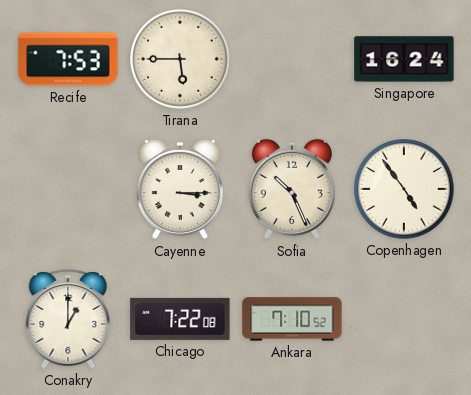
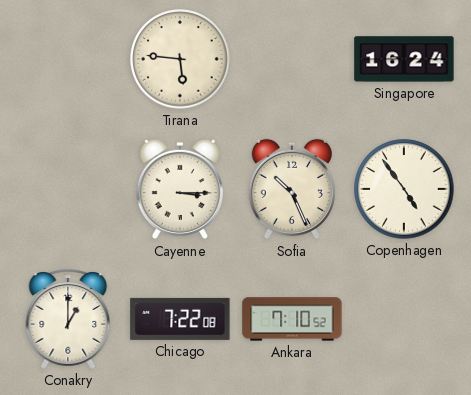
Recife: 7:53 -> none (68, 59)
Tirana: 5:45 -> 5:46 (180, 59)
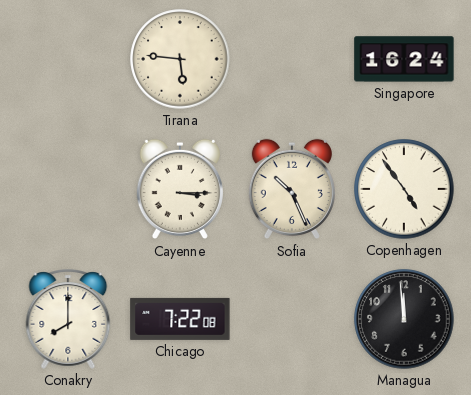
Conakry: 1:00 -> 8:00 (68, 319)
Ankara: 7:10 -> none (292, 319)
Managua: none -> 11:59 (404, 319)
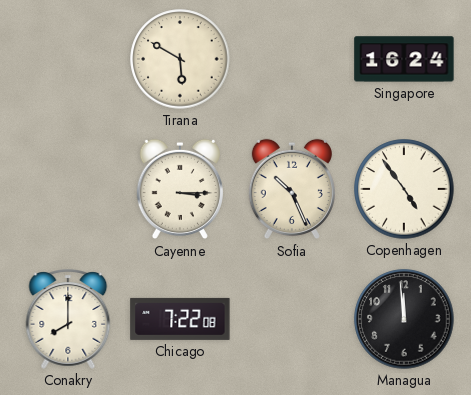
Tirana: 5:46 -> 5:50 (180, 59)
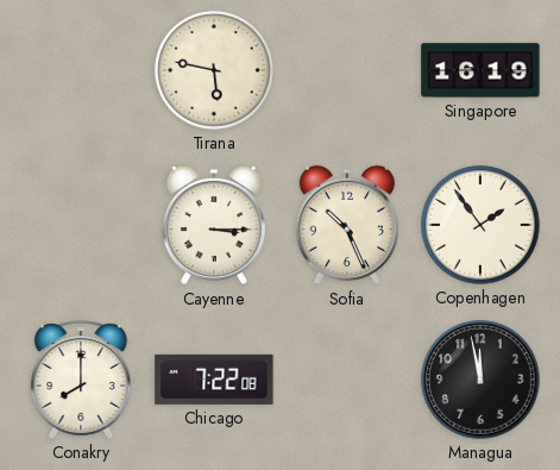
Tirana: 5:50 -> 5:47 (214, 70)
Singapore: 16:24 -> 16:19 (480, 70)
Copenhagen: 4:54 -> 1:54 (480, 225)
Managua: 11:59 -> 11:58 (480, 380)
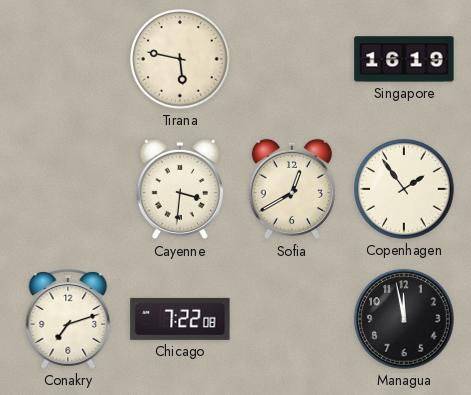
Cayenne: 3:15 -> 3:31 (180, 189)
Sofia: 10:26 -> 12:40 (292, 189)
Conakry: 8:00 -> 7:12 (68, 319)
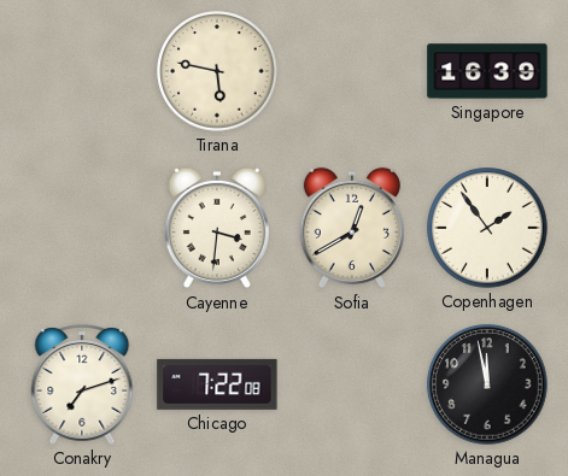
Singapore: 16:19 -> 16:39 (487, 71)
